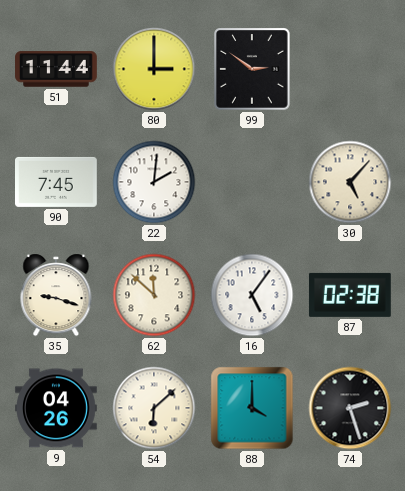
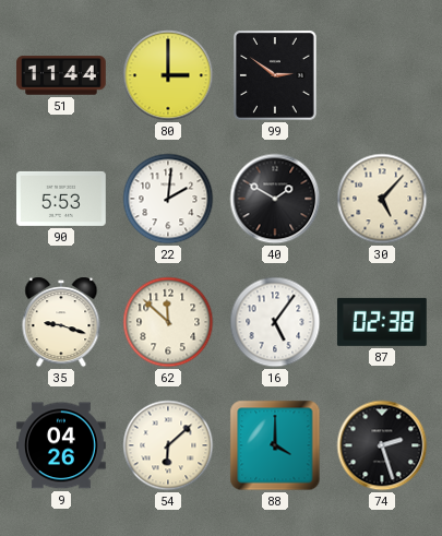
90: 7:45 -> 5:53 (62, 199)
40: none -> 1:50 (275, 199)
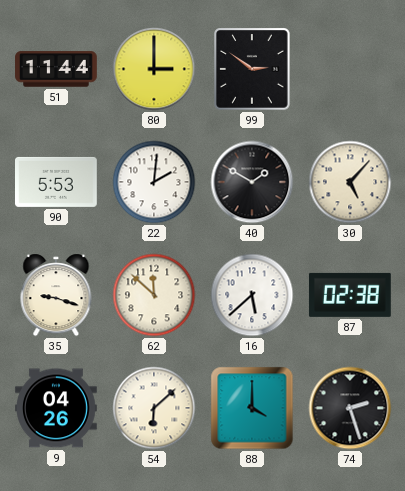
16: 5:06 -> 5:38 (252, 295)
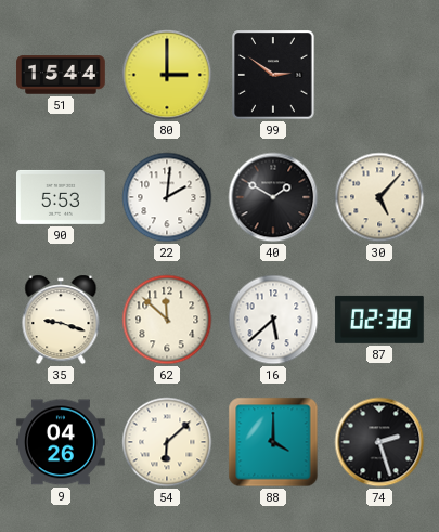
51: 11:44 -> 15:44 (61, 75)
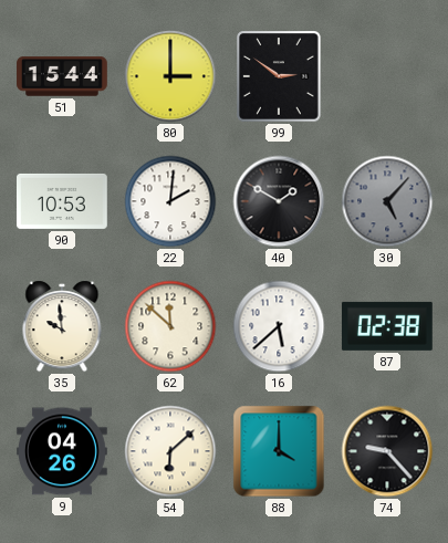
90: 5:53 -> 10:53 (63, 201)
30 dial: cream -> grey (387, 201)
35: 9:18 -> 9:59 (62, 326)
74: 2:27 -> 9:23 (387, 451)
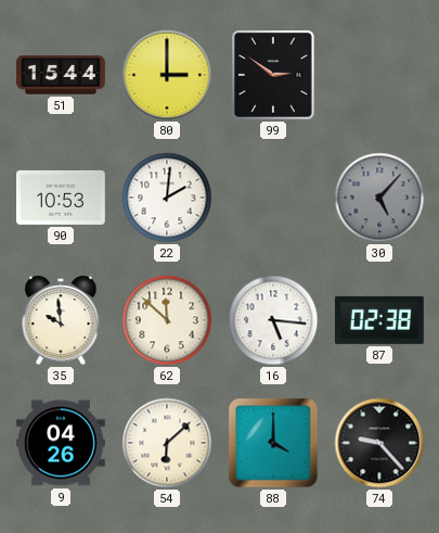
40: 1:50 -> none (279, 201)
16: 5:38 -> 5:16 (273, 320)
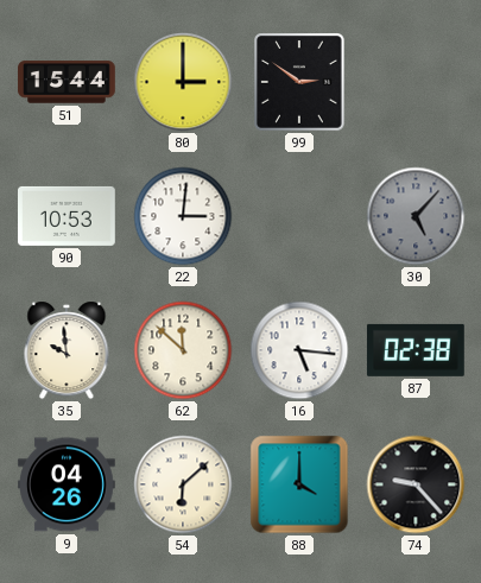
22: 2:01 -> 3:01 (183, 216)
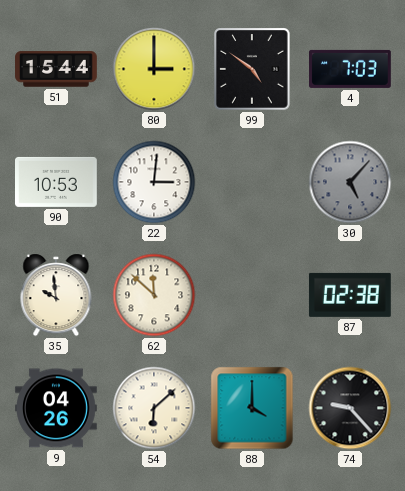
99: 2:51 -> 4:51 (252, 69)
4: none -> 7:03 (351, 69)
16: 5:16 -> none (299, 350)
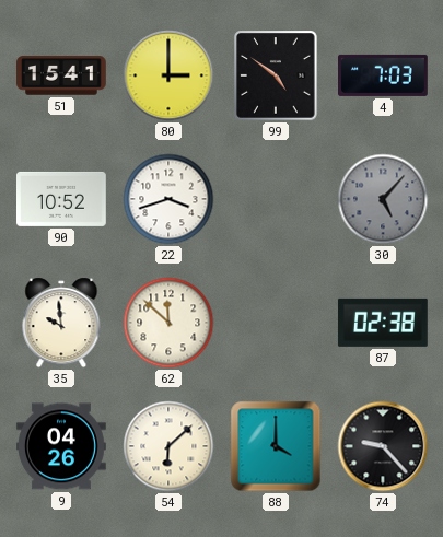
51: 15:44 -> 15:41 (61, 75)
90: 10:53 -> 10:52 (62, 199)
22: 3:01 -> 3:42 (168, 199)
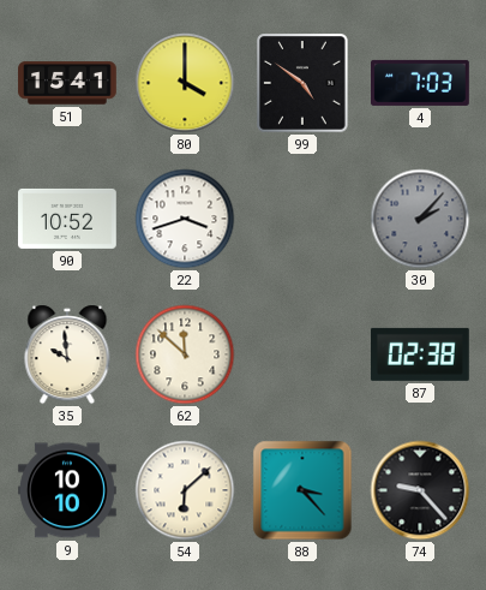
80: 3:00 -> 4:00 (185, 83)
30: 5:07 -> 2:07 (420, 219)
9: 04:26 -> 10:10 (68, 490)
88: 4:00 -> 3:23 (302, 490)
